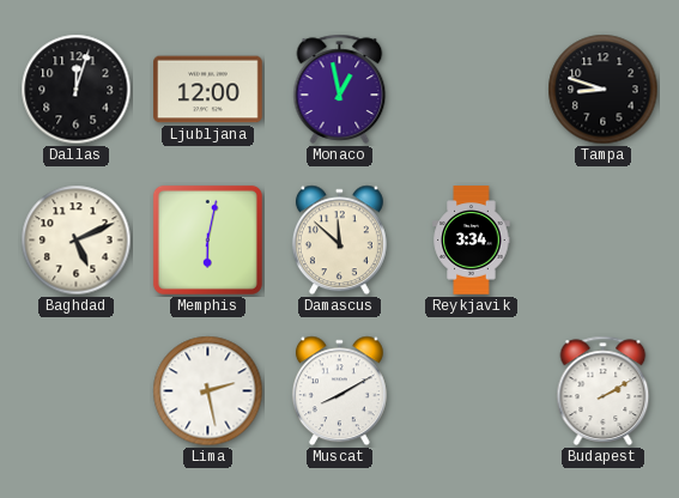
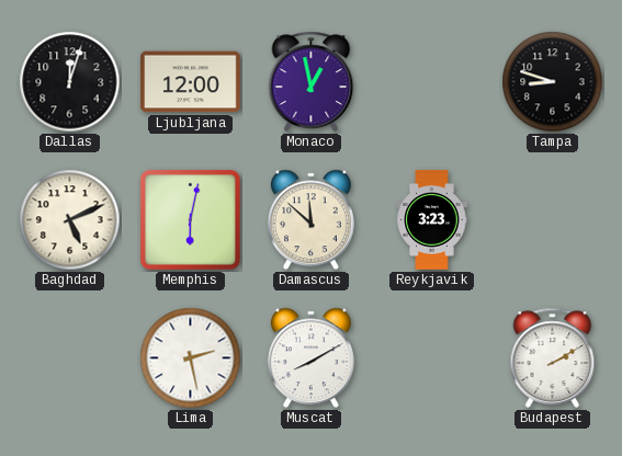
Reykjavik: 3:34 -> 3:23 (432, 220)
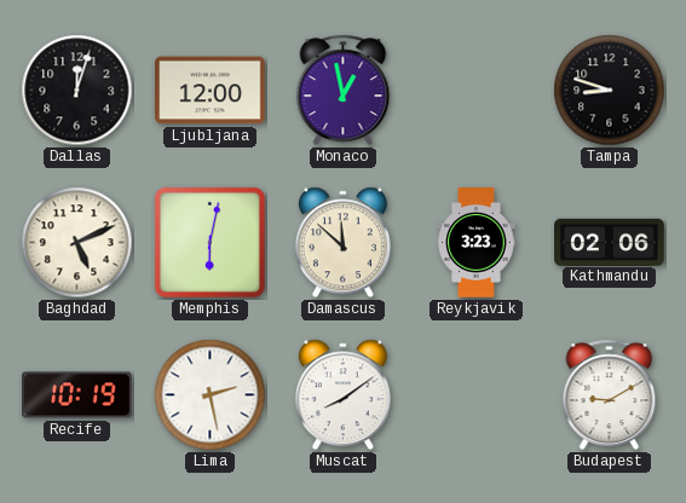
Kathmandu: none -> 02:06 (610, 242)
Recife: none -> 10:19 (77, 395)
Muscat: 8:10 -> 8:09 (342, 395)
Budapest: 2:10 -> 9:10 (610, 394)
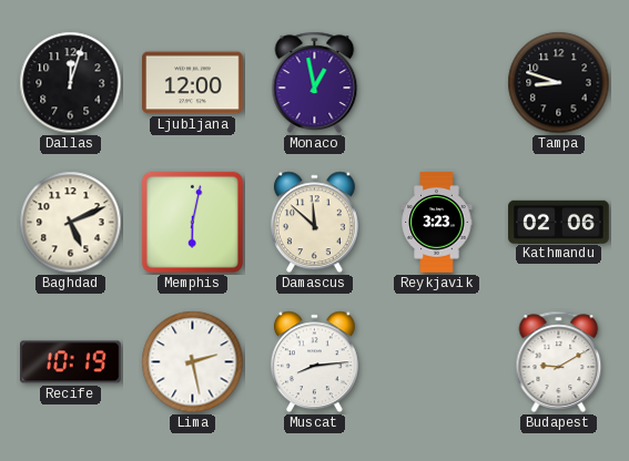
Muscat: 8:09 -> 8:14 (314, 362)
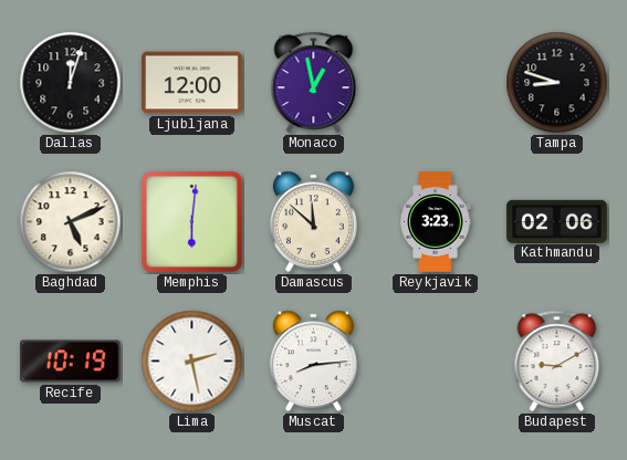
Memphis: 6:02 -> 6:01 (191, 221)
